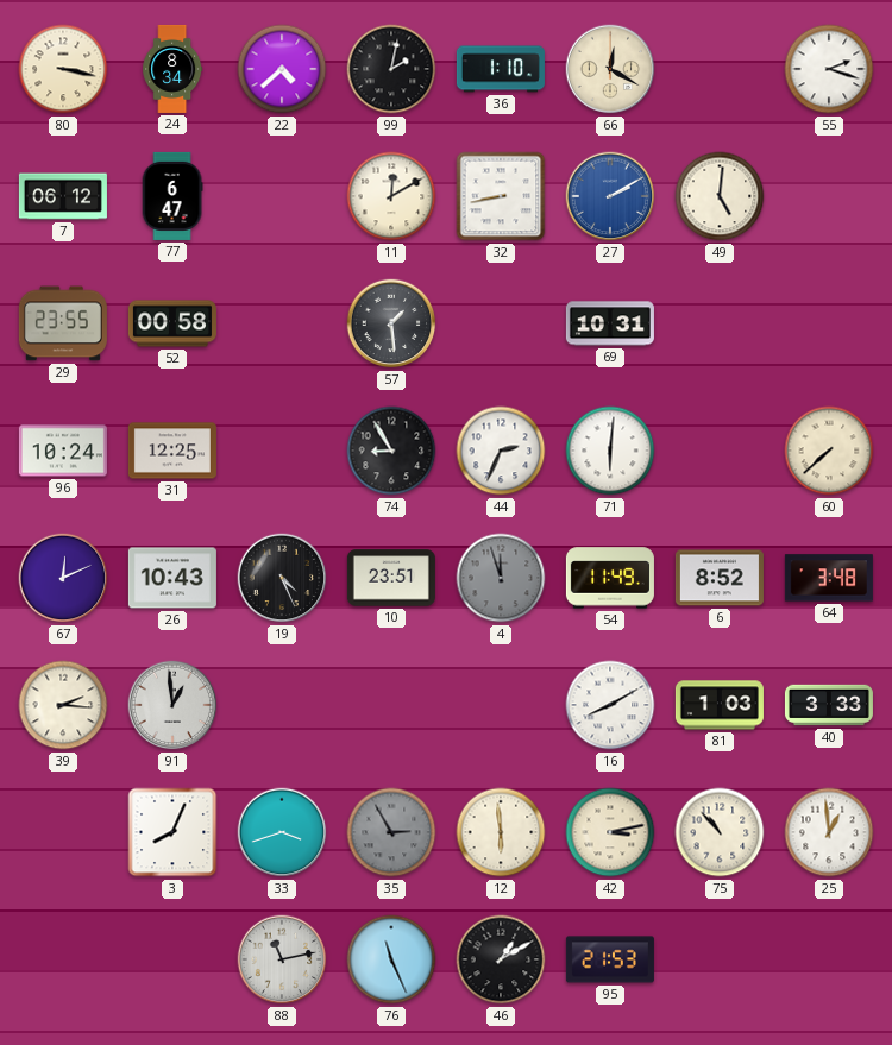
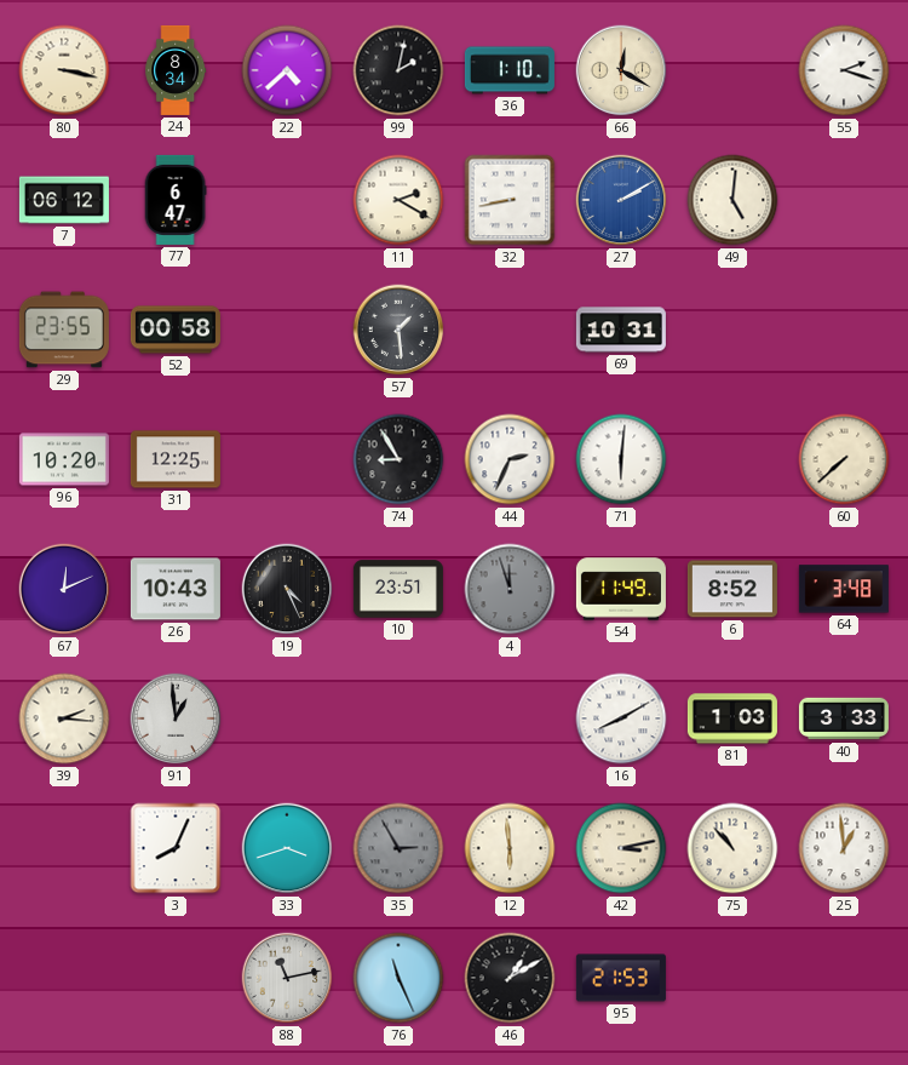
11: 12:10 -> 2:20 (398, 200)
96: 10:24 -> 10:20 (64, 459)
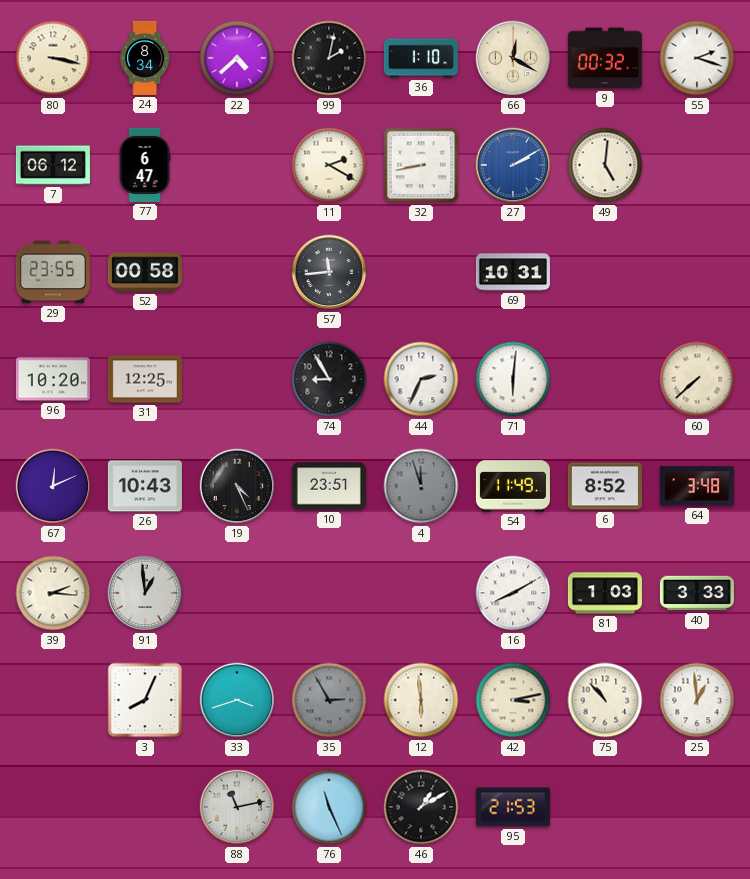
9: none -> 00:32 (605, 58)
57: 1:29 -> 11:44 (329, 272)
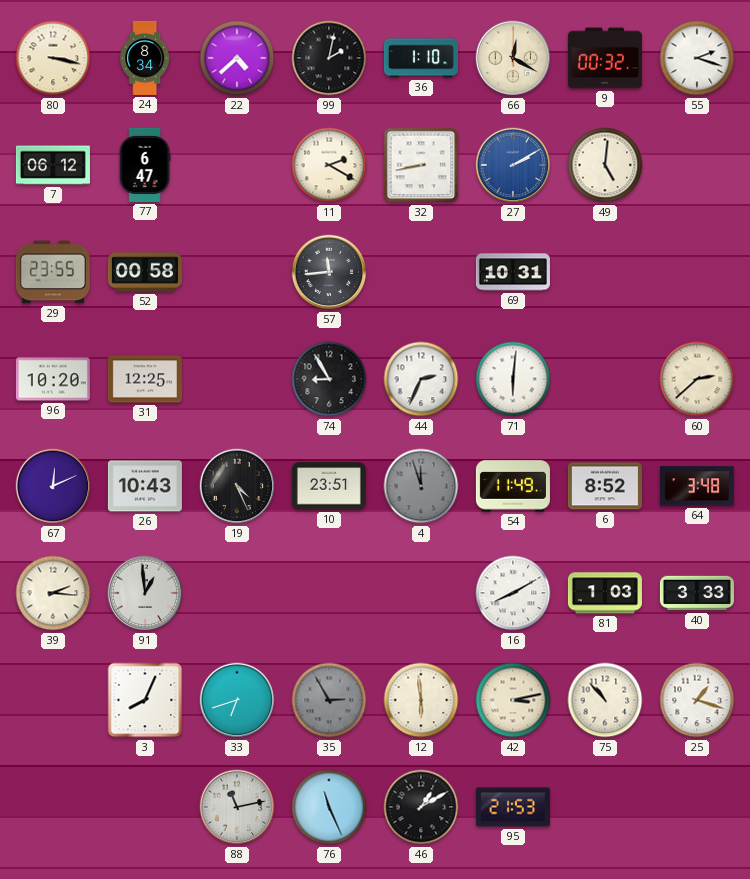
60: 7:38 -> 2:38 (697, 379)
33: 3:42 -> 6:42 (237, 700)
25: 12:59 -> 1:18 (697, 700)
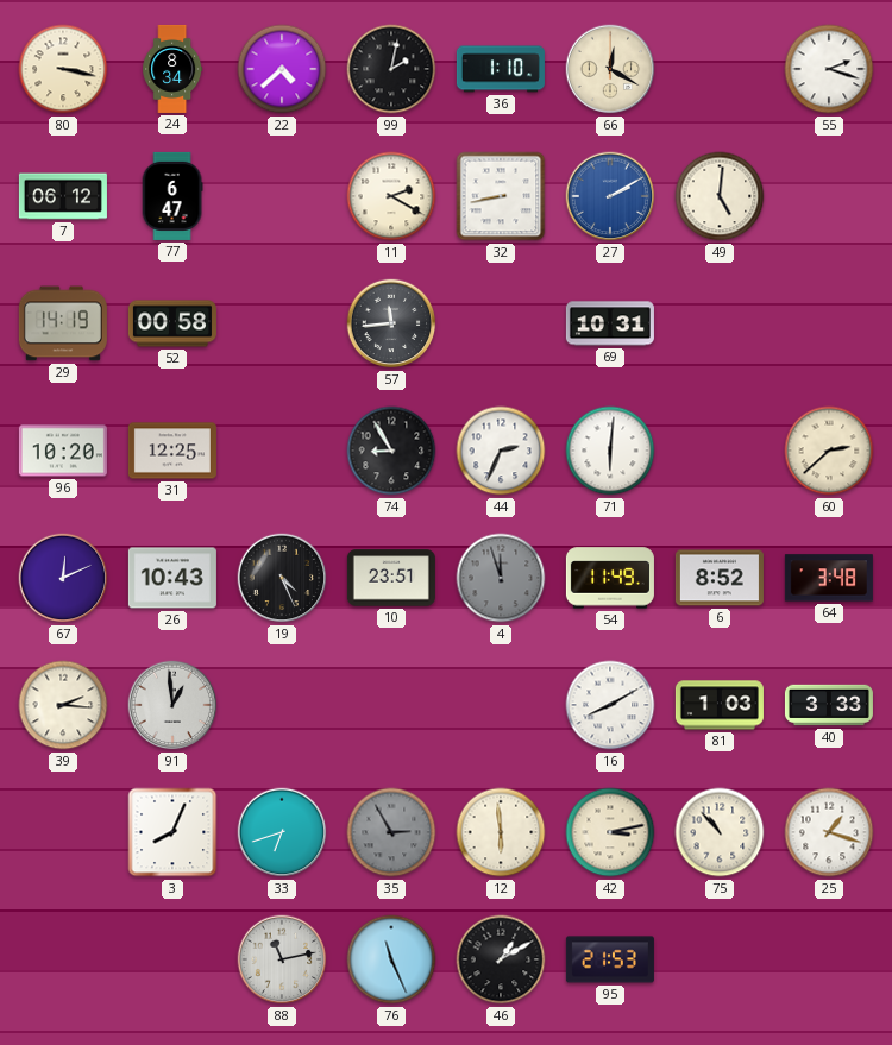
9: 00:32 -> none (605, 58)
29: 23:55 -> 14:19 (63, 323)
